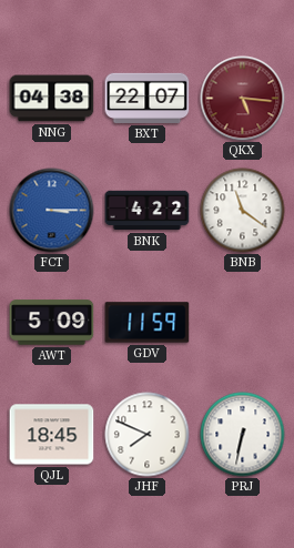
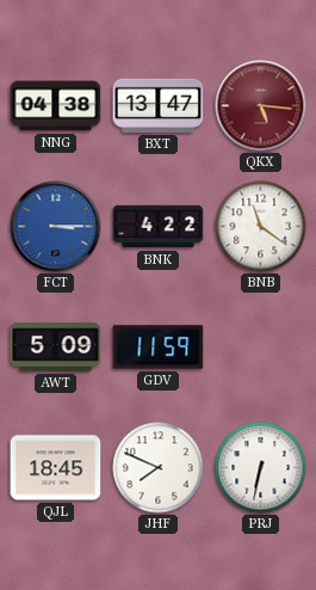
BXT: 22:07 -> 13:47 (159, 105)
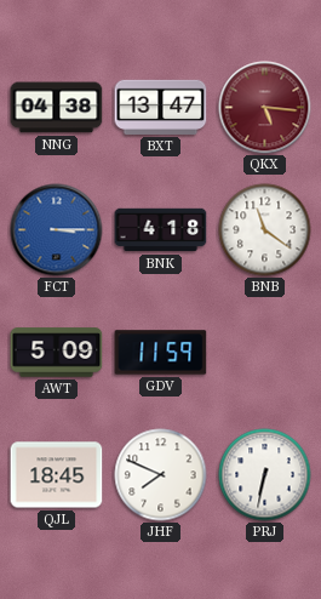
BNK: 4:22 -> 4:18 (161, 230)
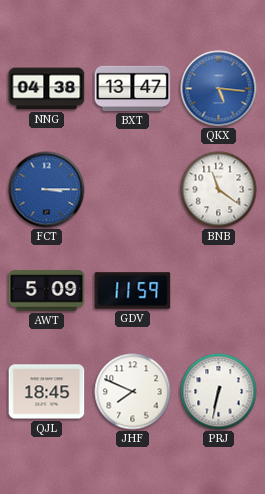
QKX dial: burgundy -> blue (219, 89)
BNK: 4:18 -> none (161, 230)
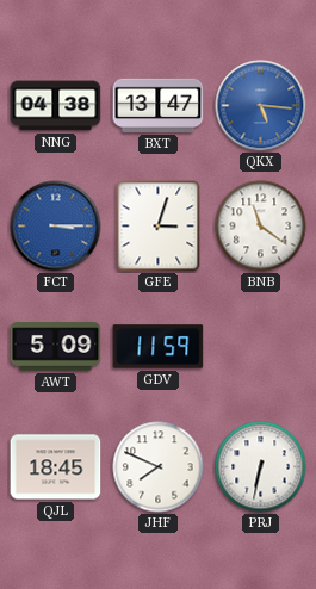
GFE: none -> 3:03 (159, 227)
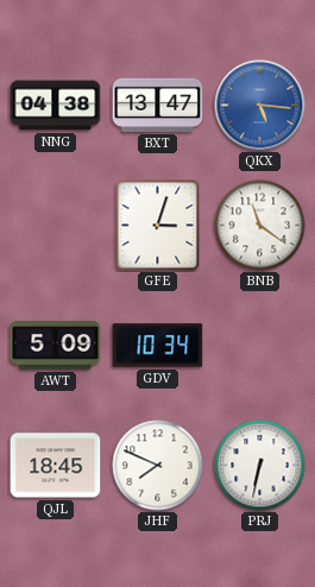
FCT: 3:15 -> none (56, 227)
GDV: 11:59 -> 10:34 (158, 346)
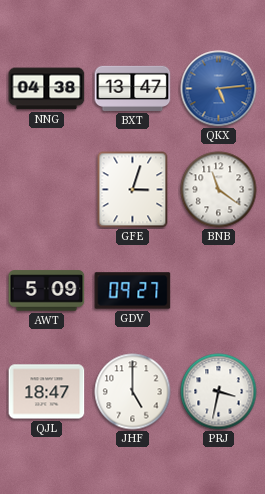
QKX: 5:16 -> 5:14 (219, 89)
GDV: 10:34 -> 09:27 (133, 291)
QJL: 18:45 -> 18:47 (47, 392)
JHF: 7:49 -> 5:00 (133, 392)
PRJ: 6:32 -> 3:32 (219, 392)
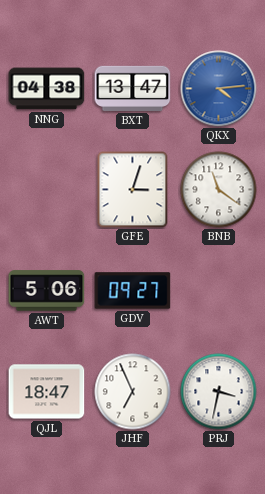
QKX: 5:14 -> 4:14 (219, 89)
AWT: 5:09 -> 5:06 (47, 291)
JHF: 5:00 -> 6:56 (133, 392)
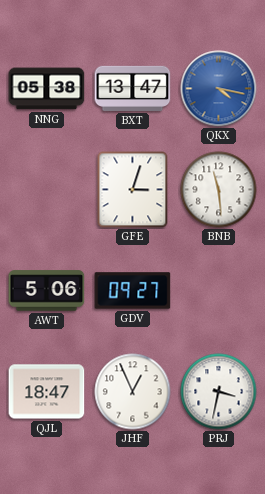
NNG: 04:38 -> 05:38 (47, 89)
QKX: 4:14 -> 4:17 (219, 89)
BNB: 11:21 -> 11:29 (219, 190)
JHF: 6:56 -> 12:56 (133, 392)
